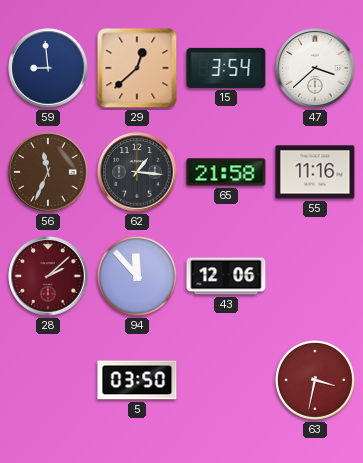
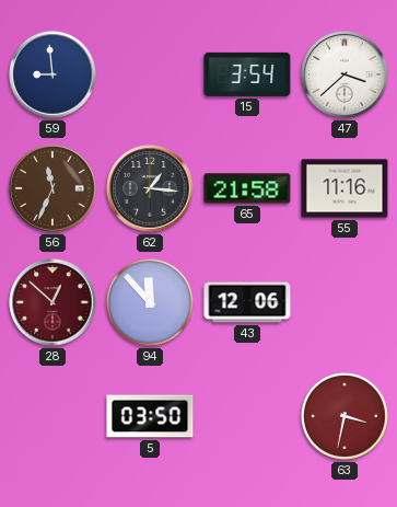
29: 12:38 -> none (137, 68)
28: 2:08 -> 12:52 (52, 302)
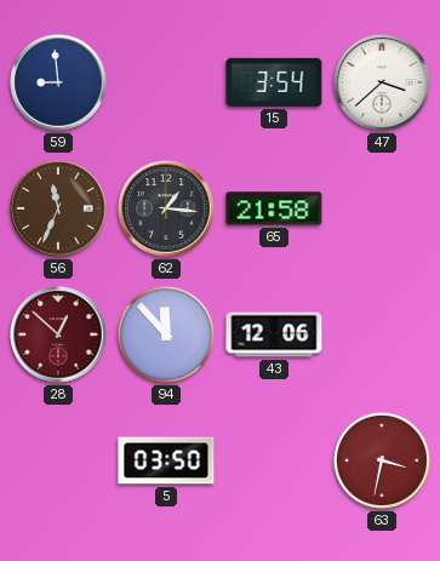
55: 11:16 -> none (345, 188)
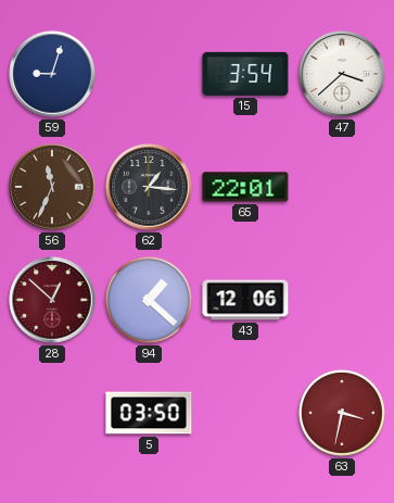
59: 8:59 -> 9:03 (52, 74)
65: 21:58 -> 22:01 (245, 187)
94: 11:53 -> 1:22 (149, 300)
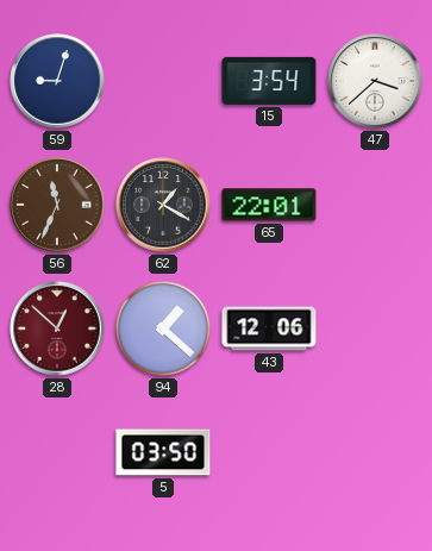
62: 1:16 -> 1:20 (163, 205)
63: 3:32 -> none (342, 413)
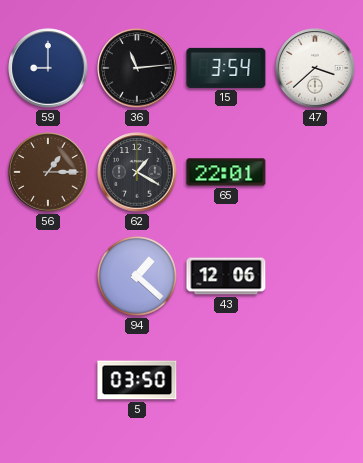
59: 9:03 -> 9:00 (48, 68)
36: none -> 11:14 (137, 68)
56: 11:34 -> 1:15 (48, 172)
28: 12:52 -> none (57, 328)
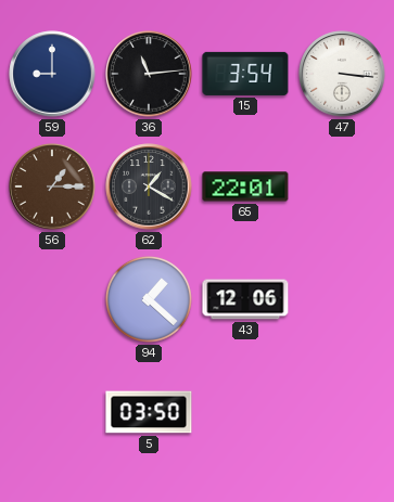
47: 3:38 -> 3:16 (342, 74)
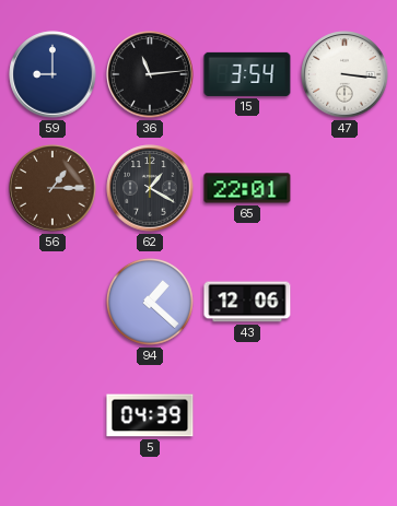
5: 03:50 -> 04:39 (150, 415)
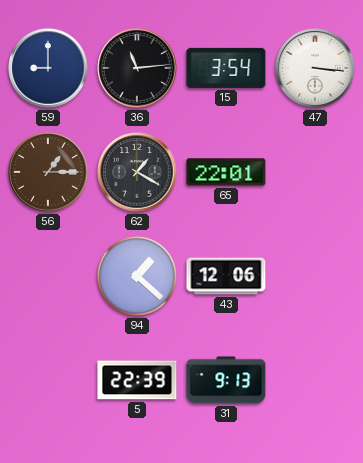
5: 04:39 -> 22:39 (137, 380)
31: none -> 9:13 (226, 380)
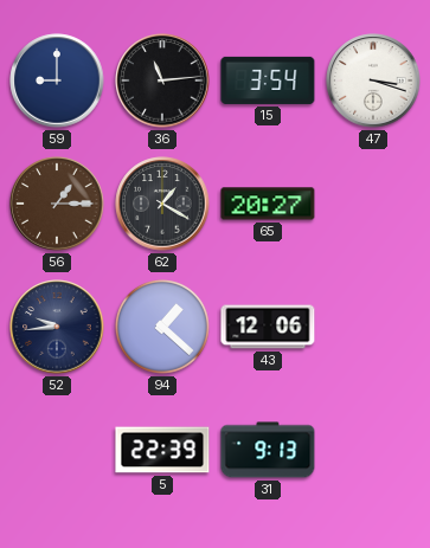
47: 3:16 -> 3:18 (373, 80)
65: 22:01 -> 20:27 (268, 204)
52: none -> 9:44 (57, 327)
